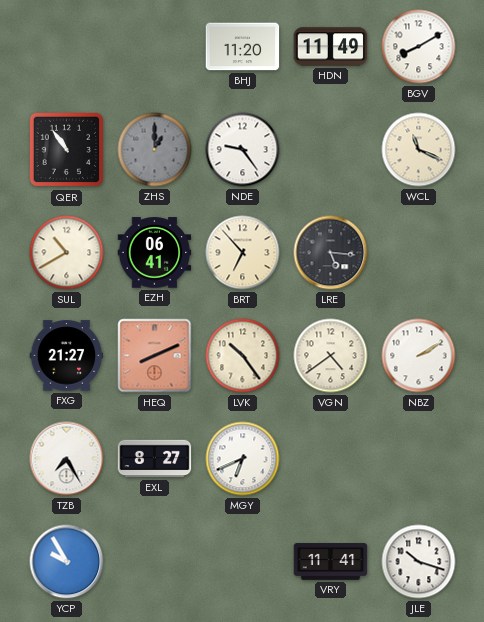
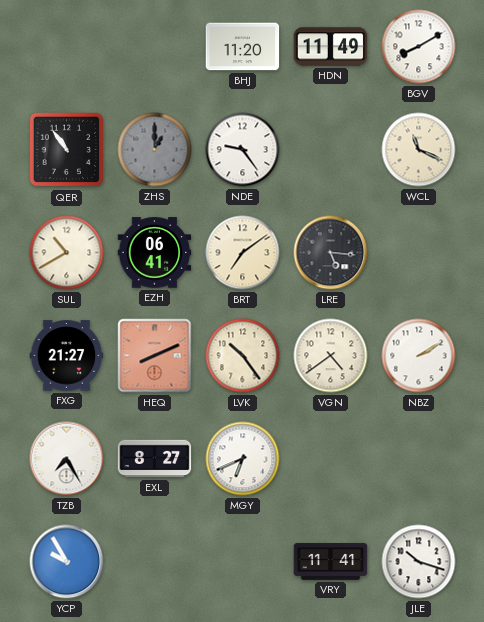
BRT: 6:53 -> 7:09 (243, 253)
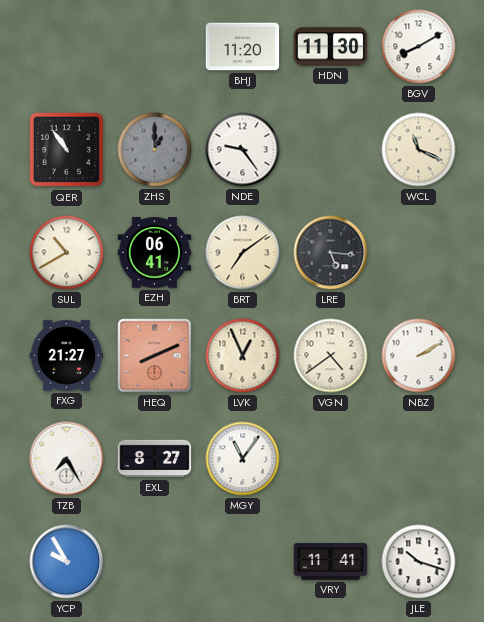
HDN: 11:49 -> 11:30 (331, 47)
LVK: 10:24 -> 12:56 (243, 356)
MGY: 6:41 -> 11:06 (243, 459)
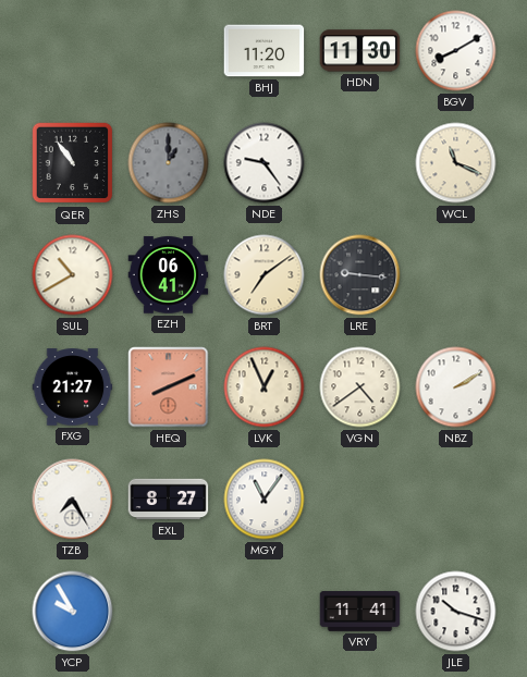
LRE: 5:16 -> 9:16 (360, 275)
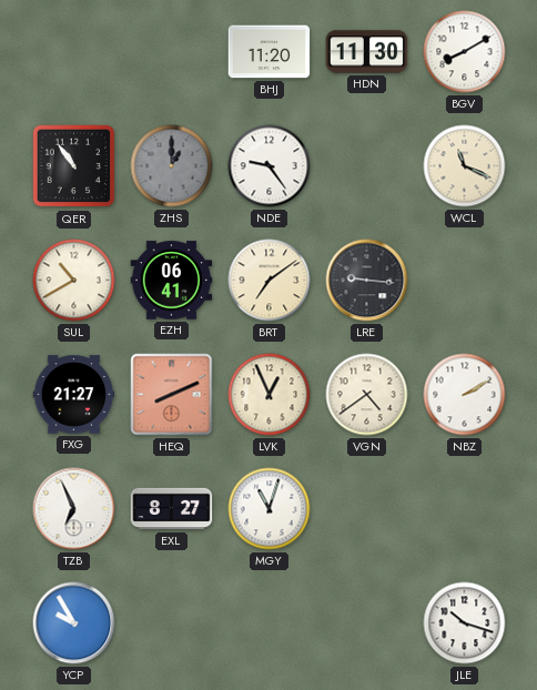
TZB: 7:25 -> 6:56 (74, 509)
MGY: 11:06 -> 11:03 (270, 509)
VRY: 11:41 -> none (360, 612)
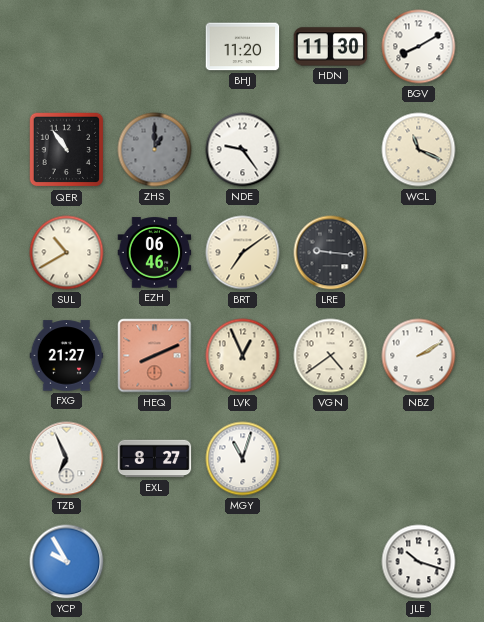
EZH: 06:41 -> 06:46 (155, 253)
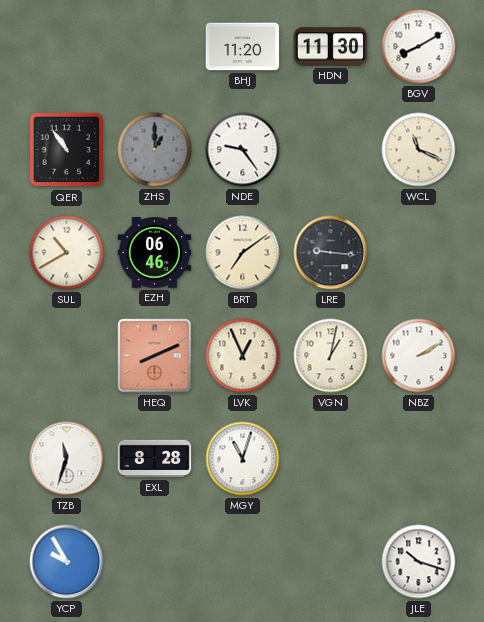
FXG: 21:27 -> none (67, 356)
VGN: 4:39 -> 1:02 (331, 356)
TZB: 6:56 -> 11:33 (67, 459)
EXL: 8:27 -> 8:28 (155, 459)
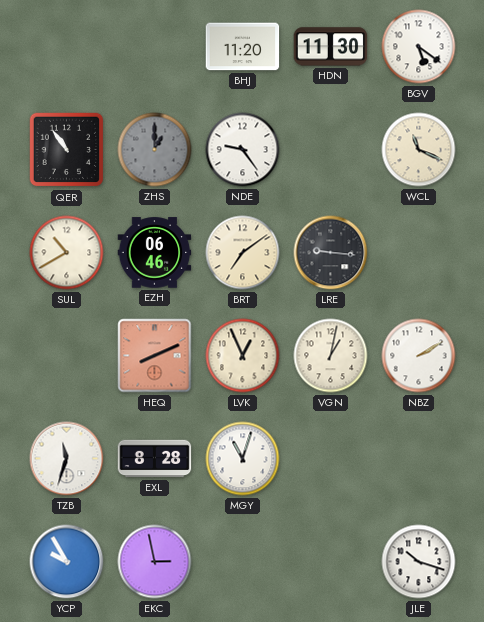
BGV: 8:10 -> 5:21 (419, 47)
EKC: none -> 2:58 (155, 562)
